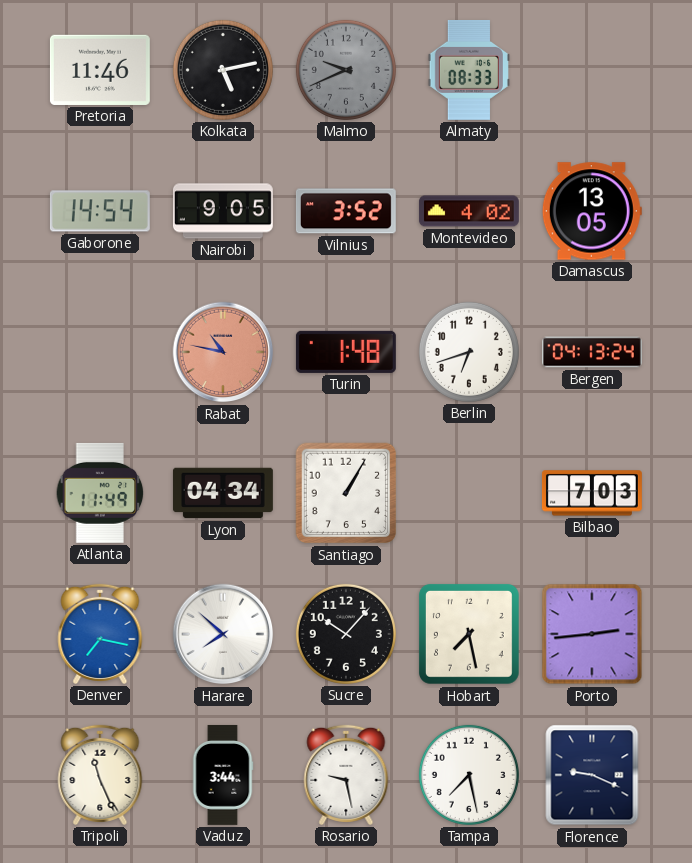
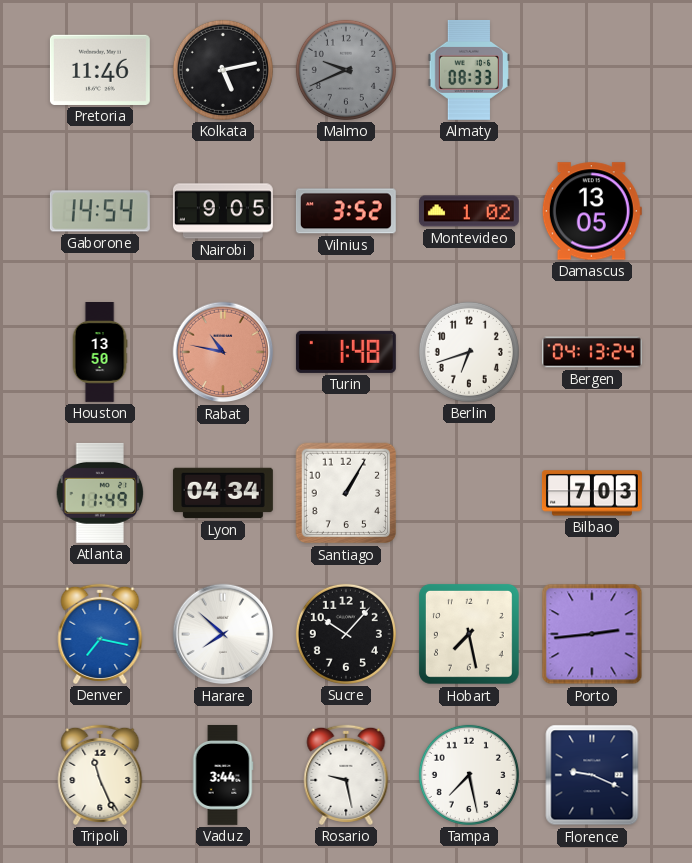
Montevideo: 4:02 -> 1:02 (469, 211)
Houston: none -> 13:50 (100, 353)
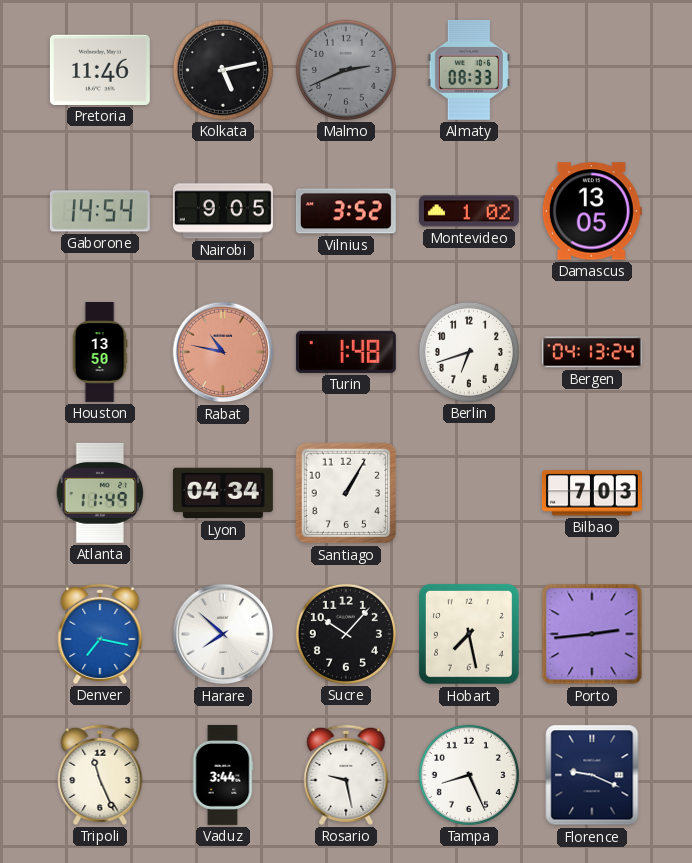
Malmo: 9:41 -> 2:41 (346, 70)
Tampa: 7:28 -> 8:26 (469, 775)
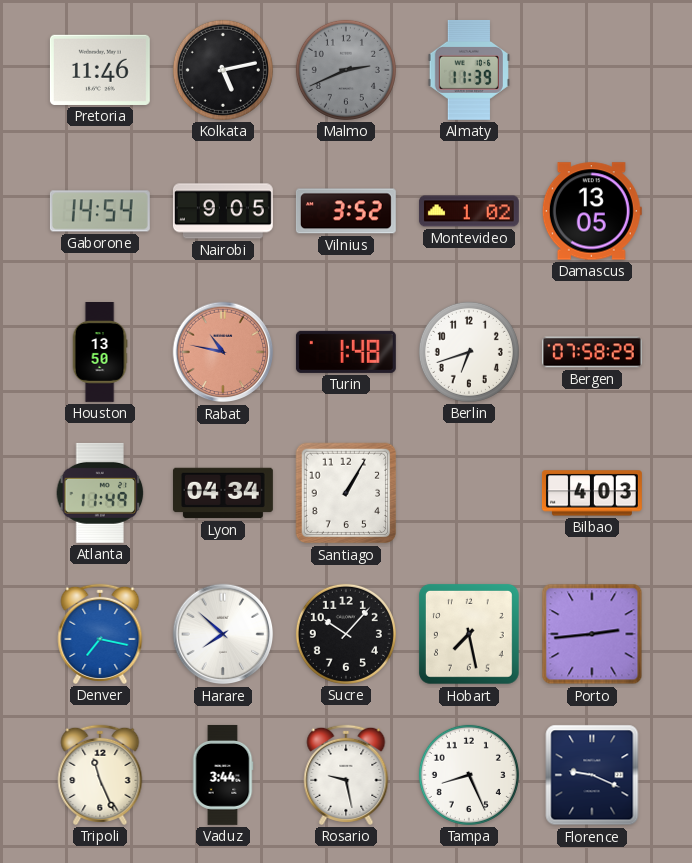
Almaty: 08:33 -> 11:39 (469, 70)
Bergen: 04:13 -> 07:58 (592, 352)
Bilbao: 7:03 -> 4:03 (592, 493)
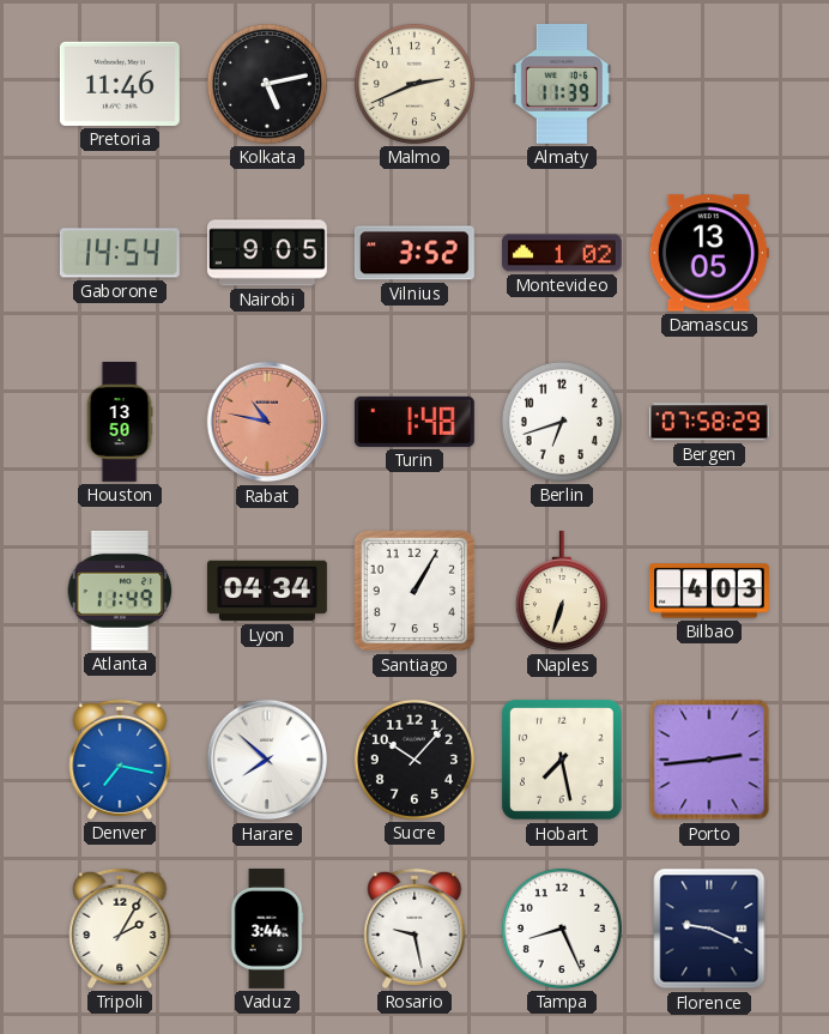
Malmo dial: grey -> cream (414, 84)
Naples: none -> 6:33 (562, 591)
Tripoli: 11:26 -> 2:05 (120, 929)
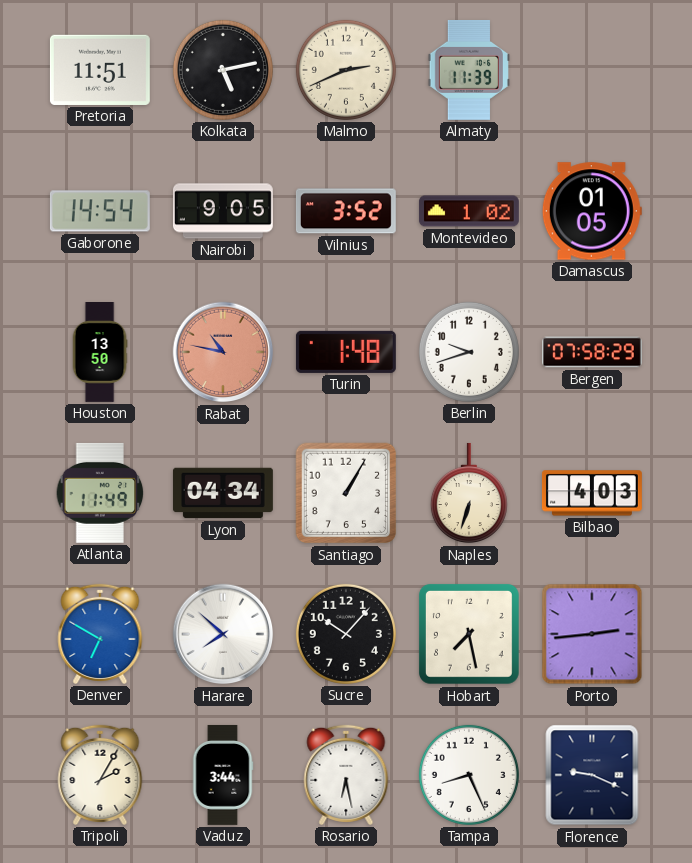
Pretoria: 11:46 -> 11:51 (100, 70)
Damascus: 13:05 -> 01:05 (592, 211)
Berlin: 6:42 -> 9:42 (469, 352)
Denver: 7:17 -> 6:50 (100, 634)
Rosario: 9:28 -> 6:28 (346, 775)
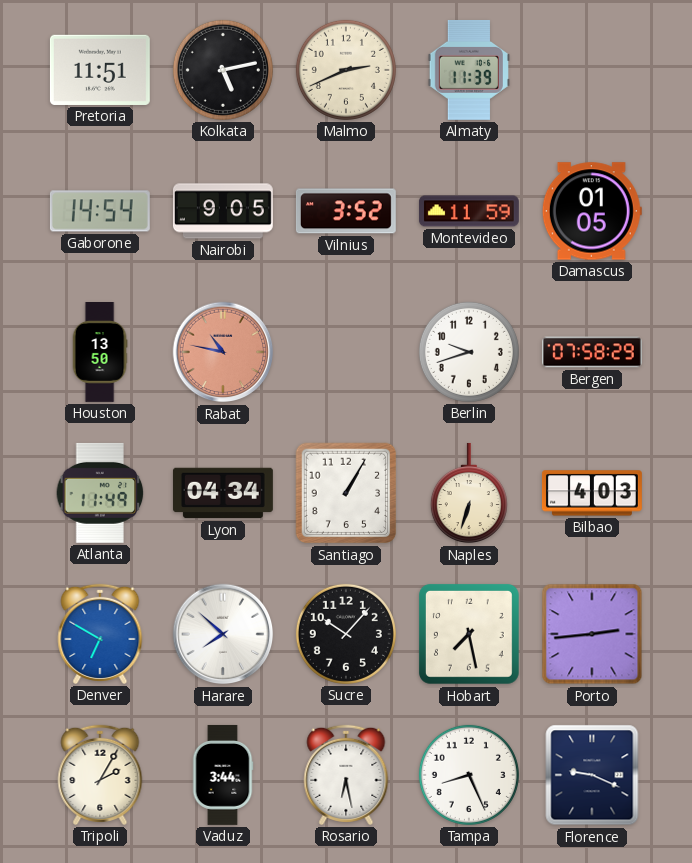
Montevideo: 1:02 -> 11:59 (469, 211)
Turin: 1:48 -> none (346, 352)
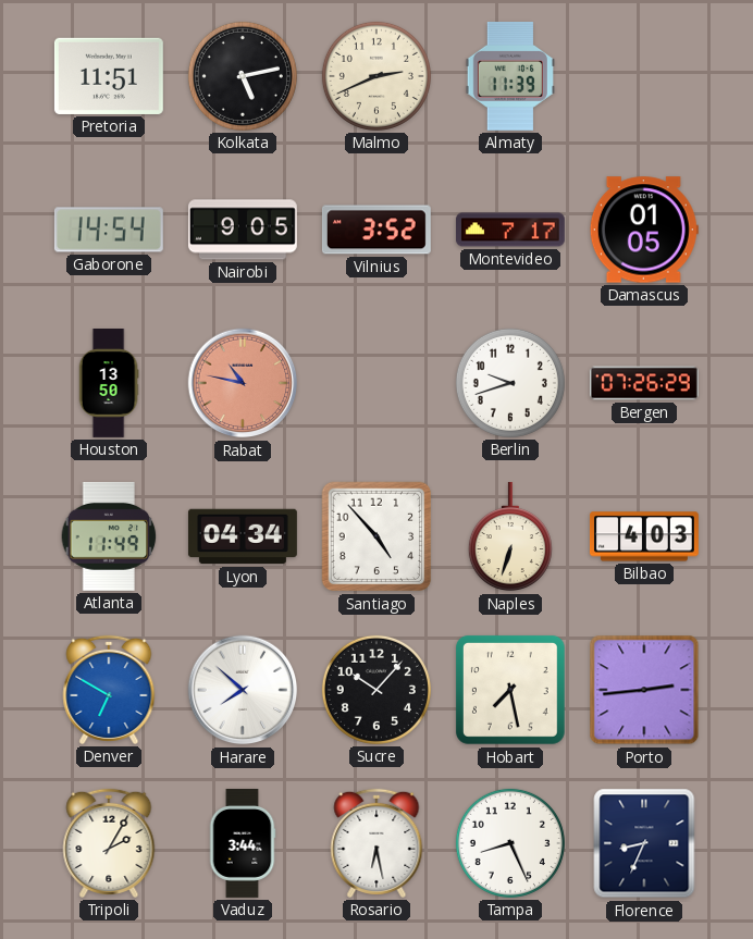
Montevideo: 11:59 -> 7:17 (510, 230)
Bergen: 07:58 -> 07:26 (644, 383)
Santiago: 1:05 -> 4:53 (376, 536)
Florence: 9:19 -> 8:34 (644, 843)
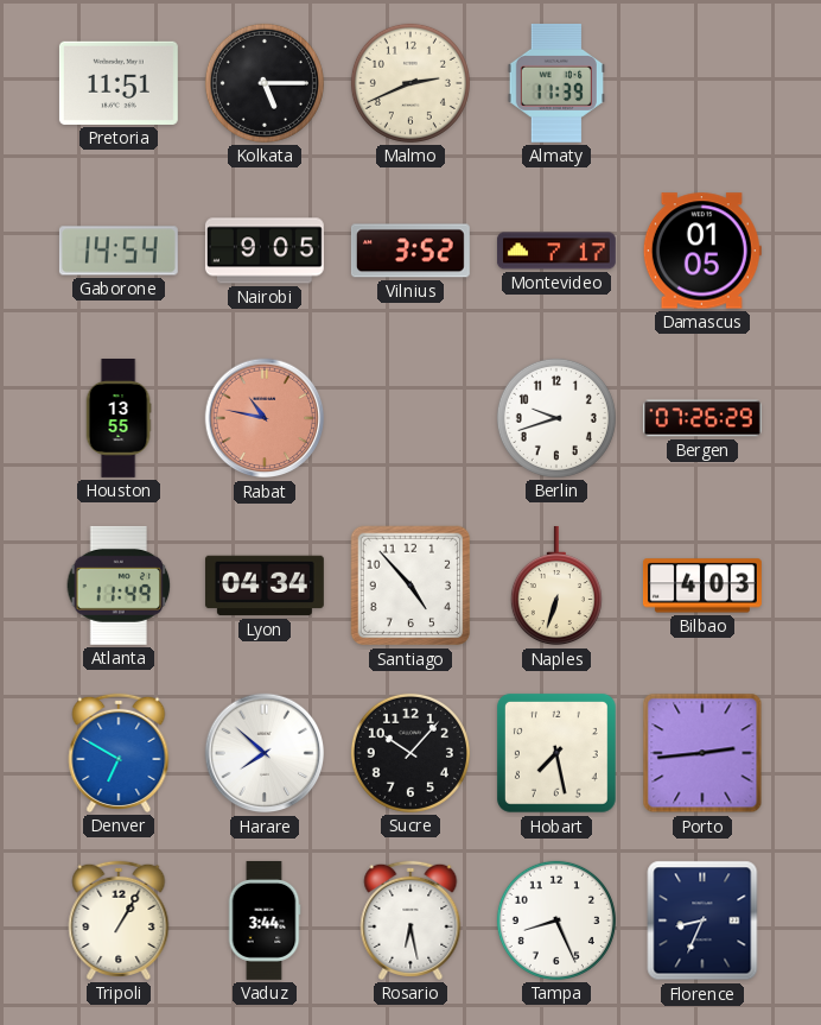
Kolkata: 5:13 -> 5:15 (265, 83)
Houston: 13:50 -> 13:55 (119, 419)
Tripoli: 2:05 -> 1:05 (119, 920)
